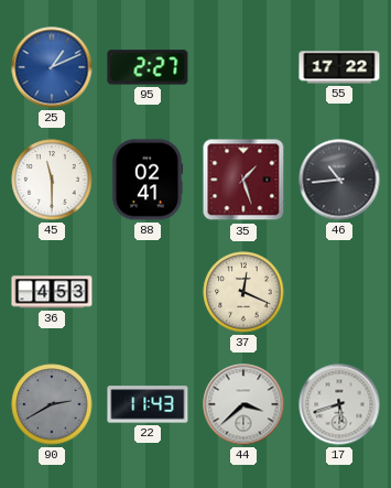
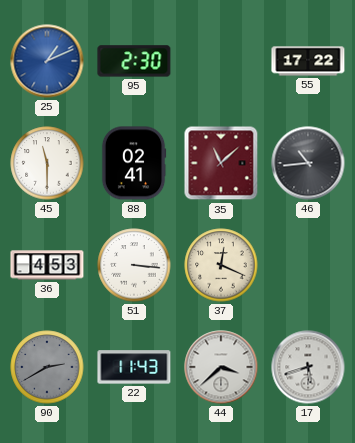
95: 2:27 -> 2:30 (134, 61)
35: 1:27 -> 11:08 (221, 163)
51: none -> 3:16 (134, 265)
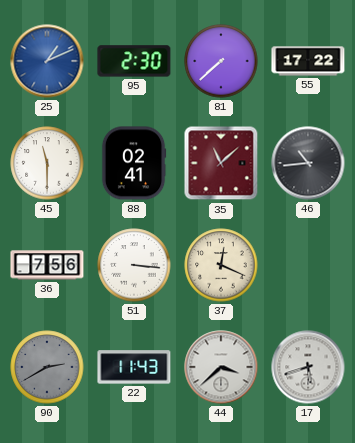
81: none -> 7:38 (221, 61)
36: 4:53 -> 7:56 (47, 265)
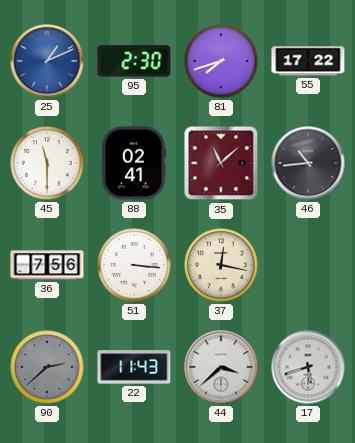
81: 7:38 -> 7:42 (221, 61)
37: 12:19 -> 12:17 (221, 265)
90: 2:40 -> 2:38 (47, 367)
